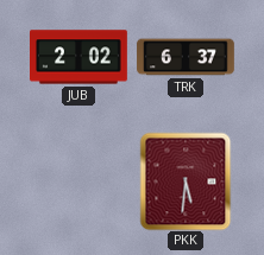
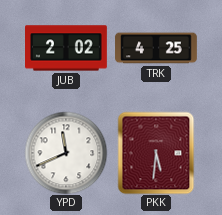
TRK: 6:37 -> 4:25 (156, 48)
YPD: none -> 11:41 (66, 153)
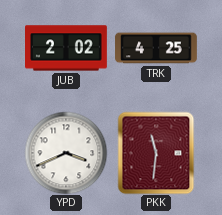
YPD: 11:41 -> 3:41 (66, 153)
PKK: 5:31 -> 11:31 (156, 153)
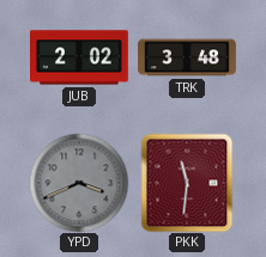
TRK: 4:25 -> 3:48 (187, 57)
YPD dial: white -> grey (79, 183)
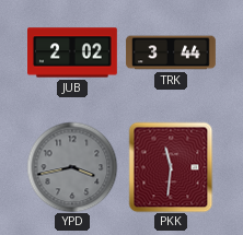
TRK: 3:48 -> 3:44 (171, 52)
YPD: 3:41 -> 3:43 (72, 167)
